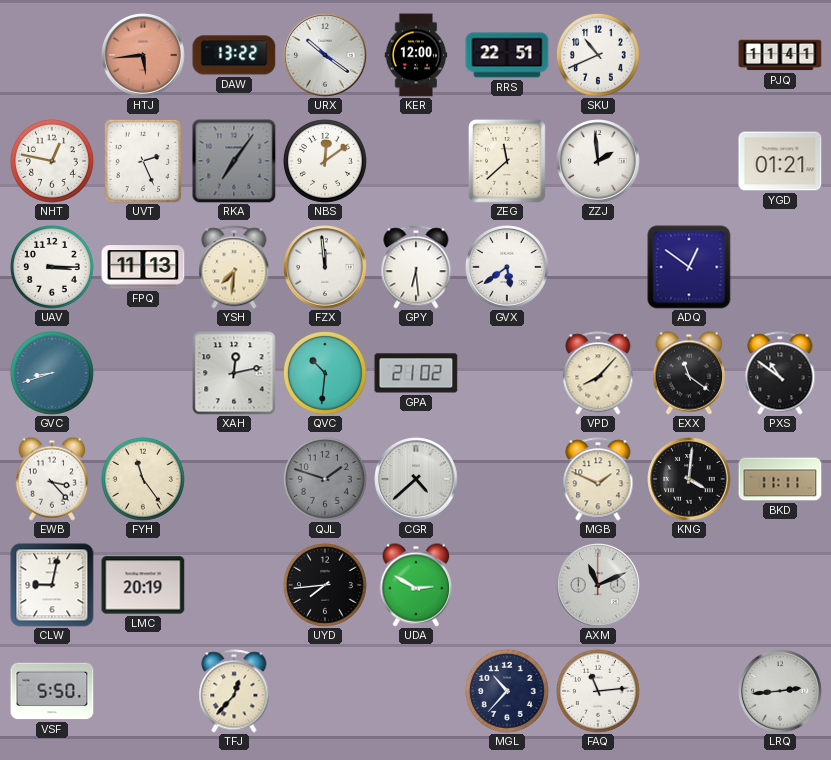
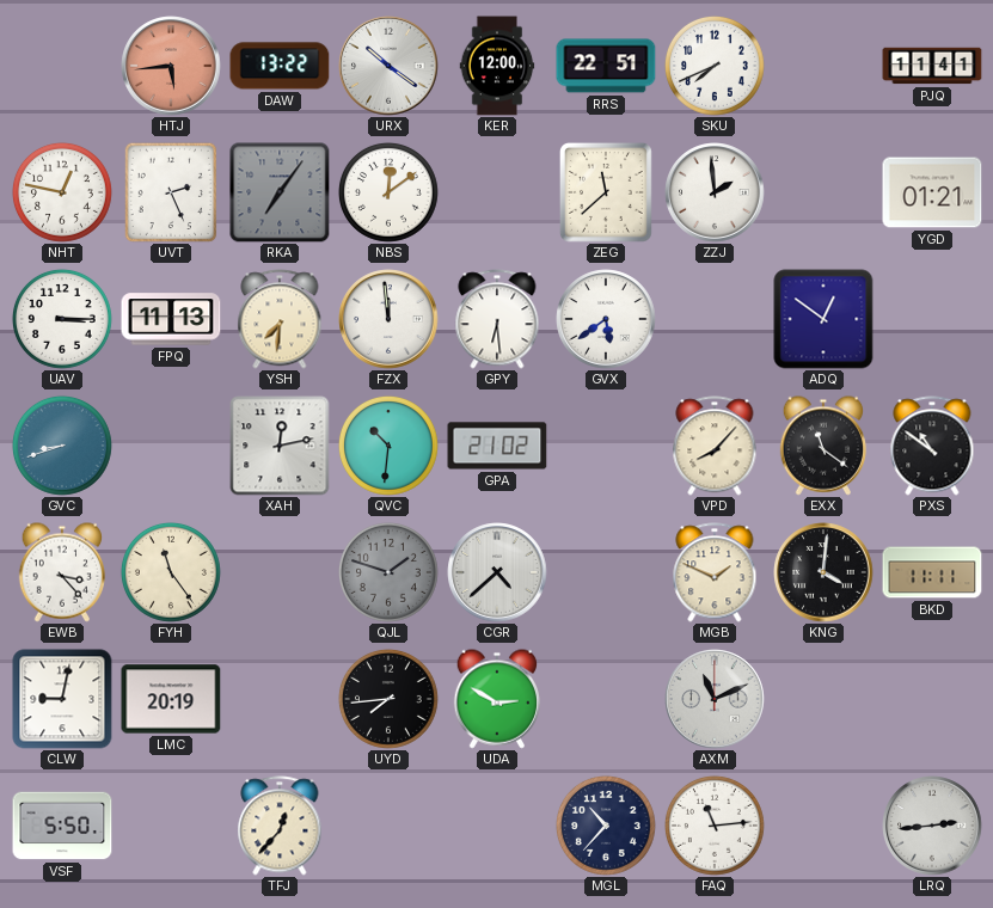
SKU: 10:41 -> 7:41 (715, 66)
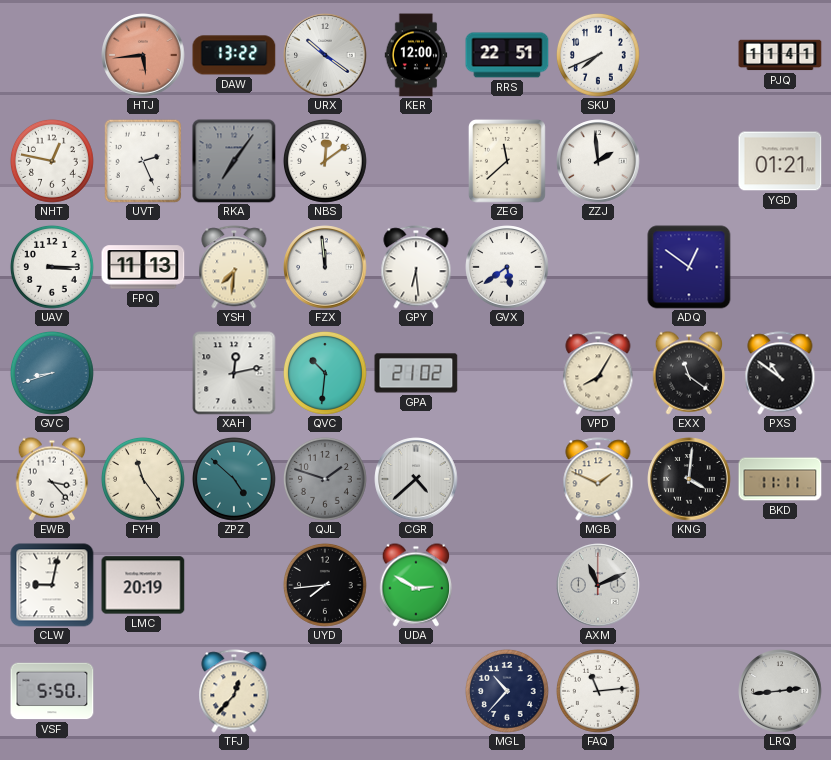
VPD: 8:07 -> 8:05 (598, 373)
ZPZ: none -> 4:52 (234, 479)
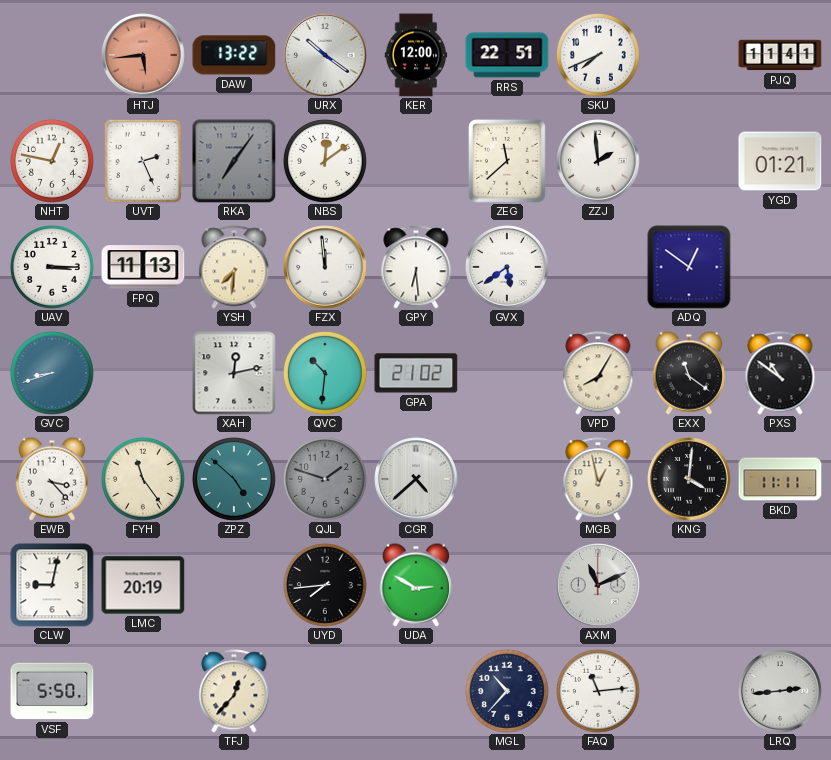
MGB: 1:49 -> 12:58 (598, 479)
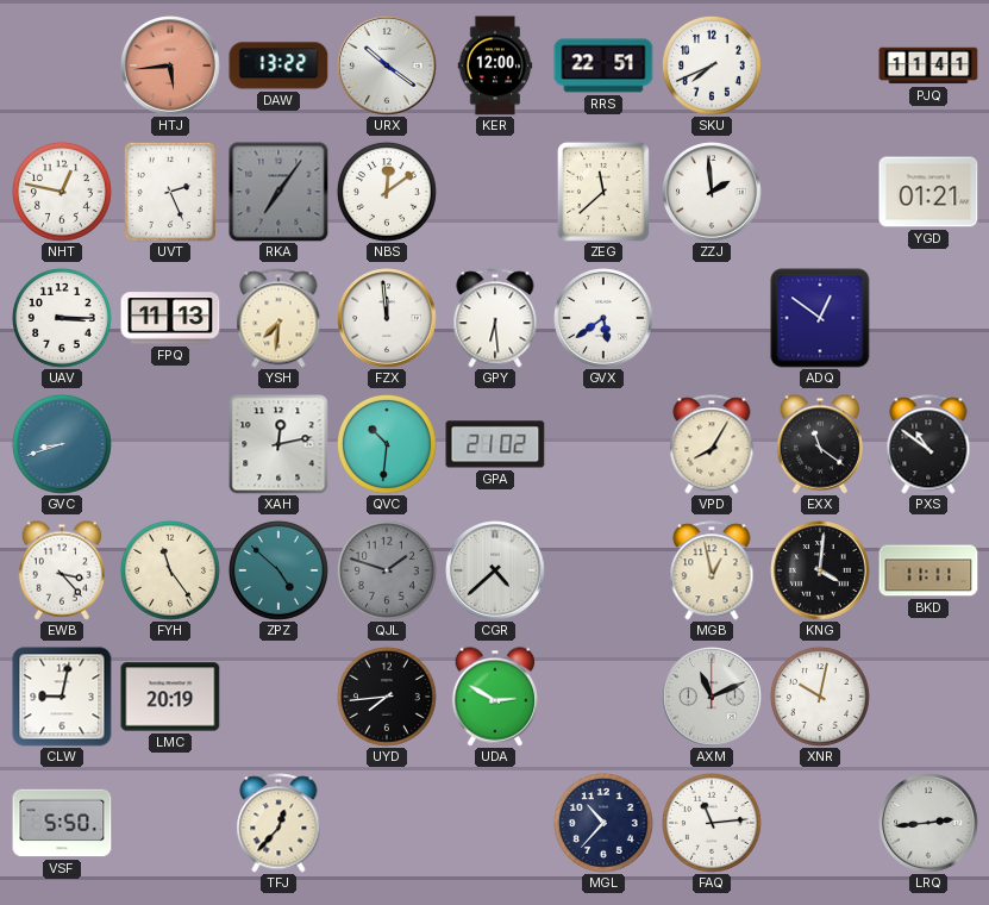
XNR: none -> 10:02 (820, 697)
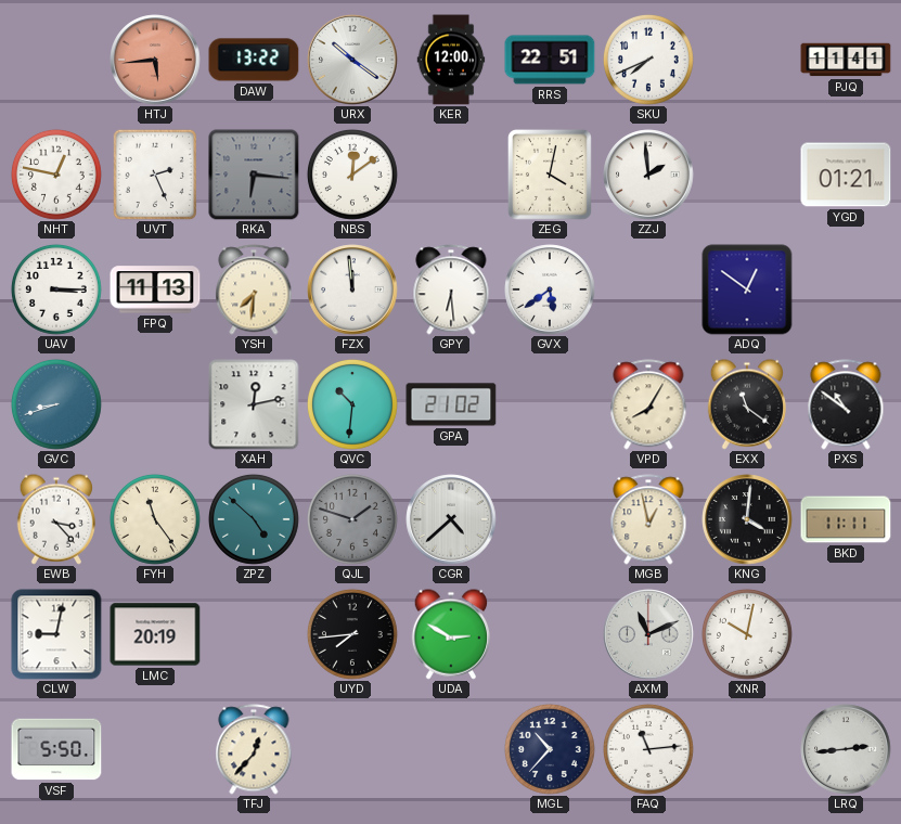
RKA: 7:06 -> 6:16 (254, 175)
ZEG: 11:38 -> 4:02 (550, 175)
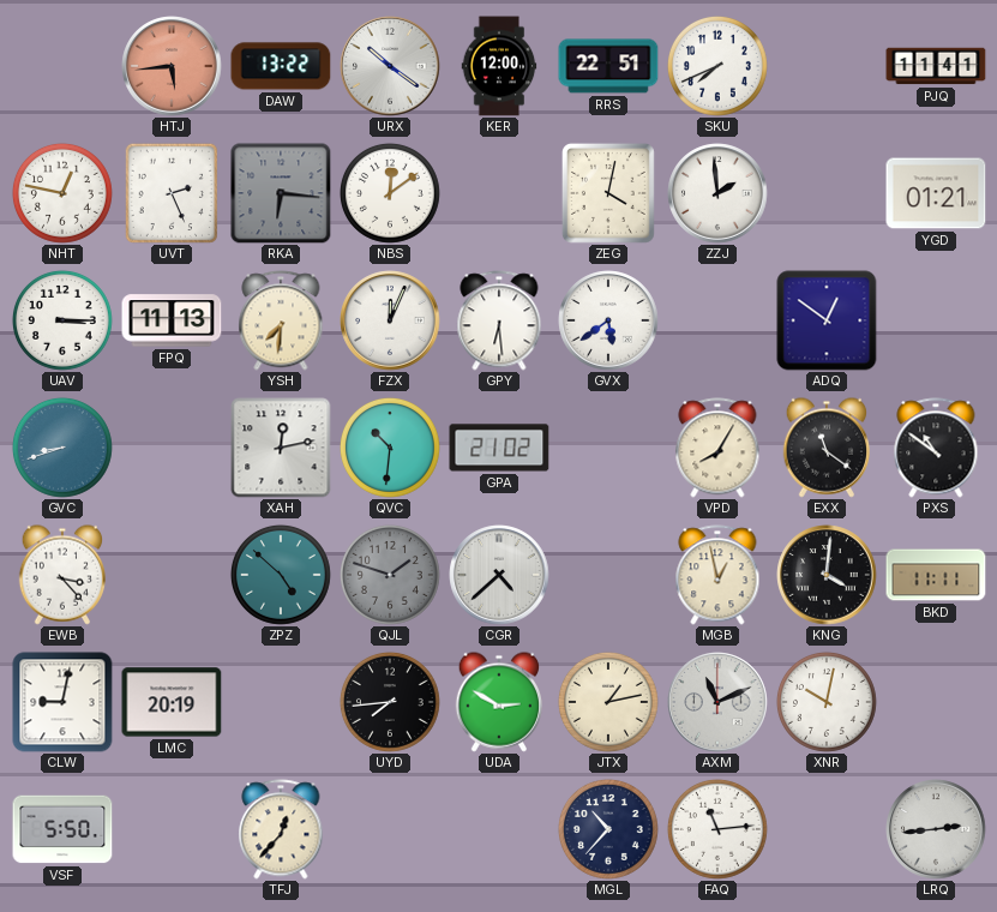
FZX: 11:59 -> 12:04 (390, 320)
FYH: 11:24 -> none (155, 519)
JTX: none -> 1:13 (608, 702)
